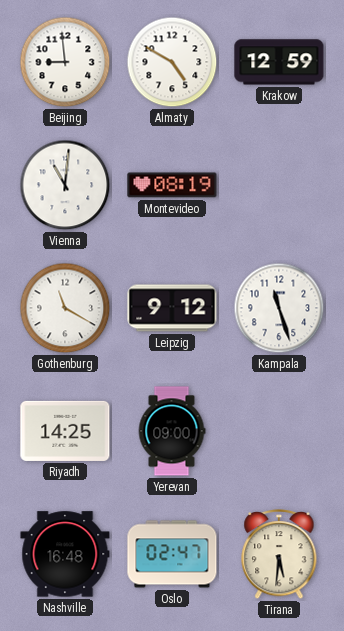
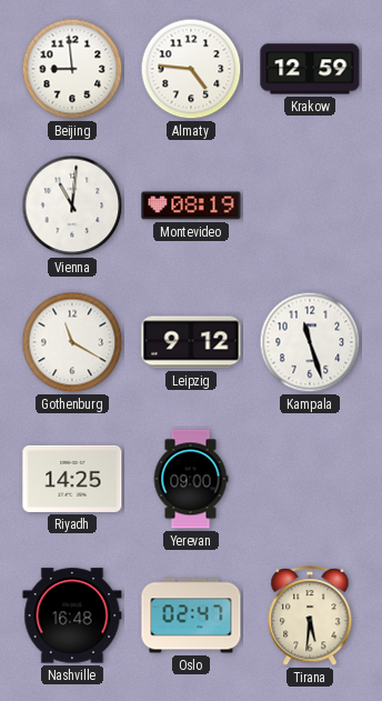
Almaty: 4:50 -> 4:46 (191, 69)
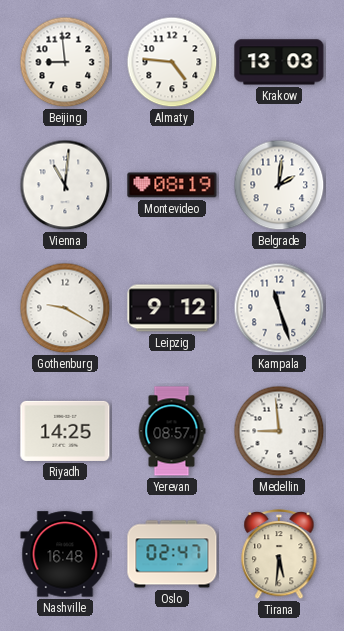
Krakow: 12:59 -> 13:03 (279, 62)
Belgrade: none -> 2:01 (279, 185)
Gothenburg: 11:20 -> 9:20 (65, 308)
Yerevan: 09:00 -> 08:57 (172, 431)
Medellin: none -> 8:59 (279, 431)
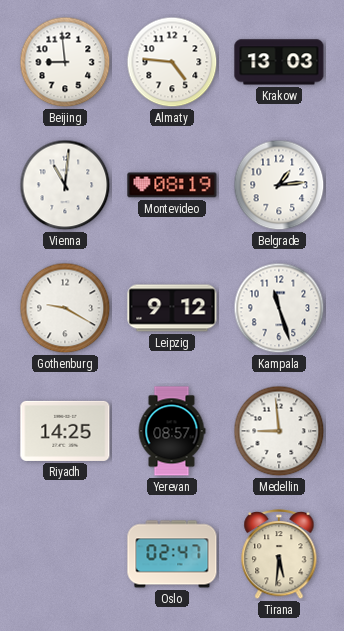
Belgrade: 2:01 -> 1:14 (279, 185)
Nashville: 16:48 -> none (65, 554)
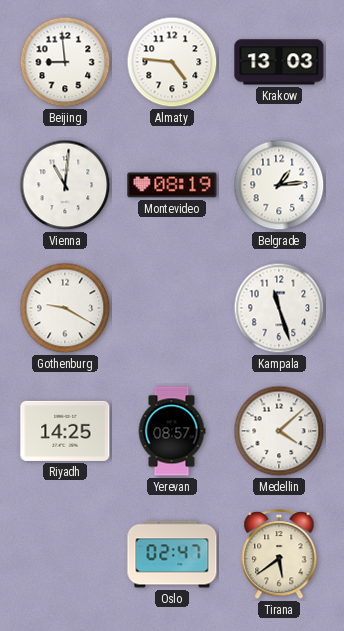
Leipzig: 9:12 -> none (172, 308)
Medellin: 8:59 -> 4:08 (279, 431)
Tirana: 5:31 -> 5:39 (279, 555)
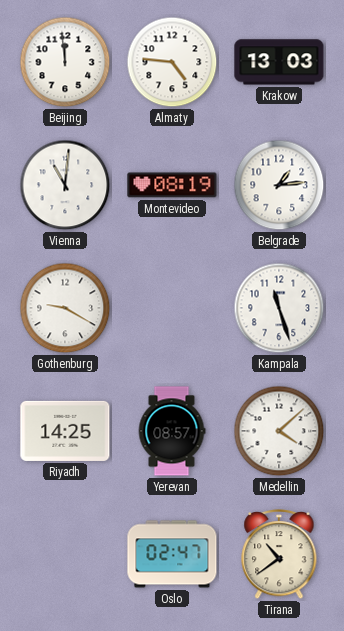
Beijing: 8:59 -> 11:59 (65, 62)
Tirana: 5:39 -> 10:39 (279, 555)
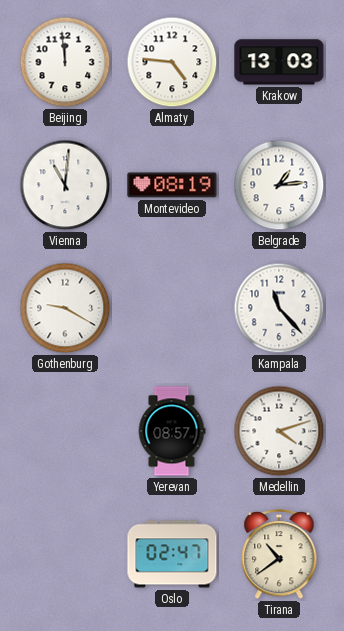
Kampala: 11:27 -> 11:23 (279, 308)
Riyadh: 14:25 -> none (65, 431)
Medellin: 4:08 -> 4:12 (279, 431)
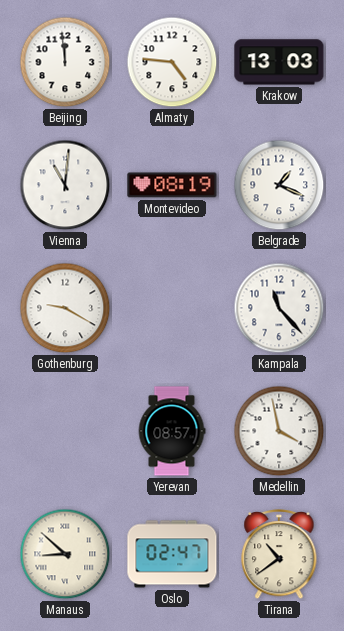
Belgrade: 1:14 -> 1:19 (279, 185)
Medellin: 4:12 -> 3:58 (279, 431)
Manaus: none -> 8:52 (65, 554)
